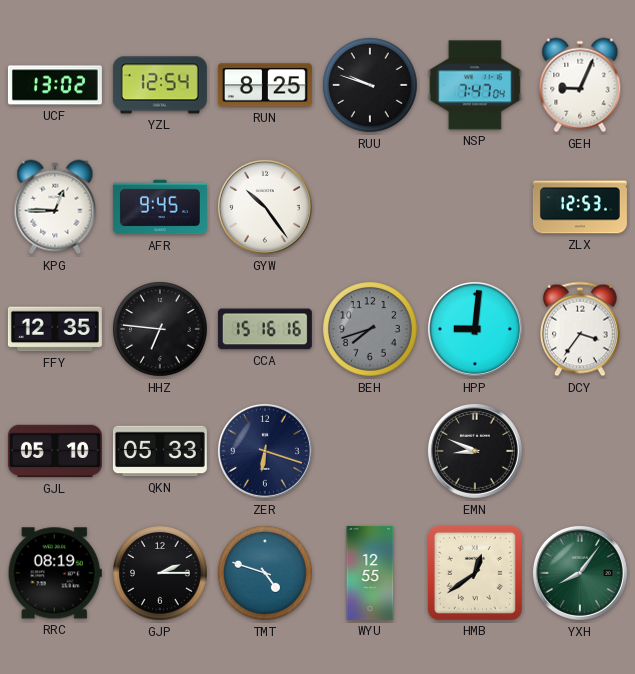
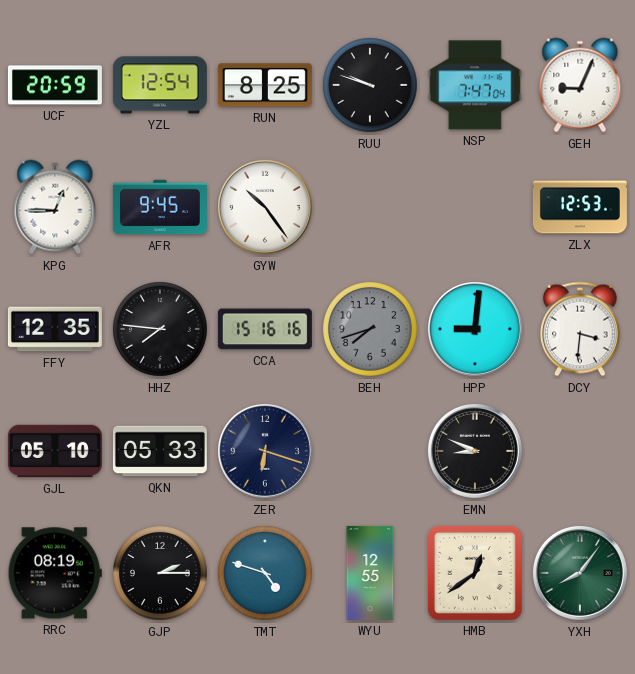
UCF: 13:02 -> 20:59 (55, 85)
HHZ: 6:46 -> 7:46 (161, 330)
DCY: 3:36 -> 3:31 (581, 329)
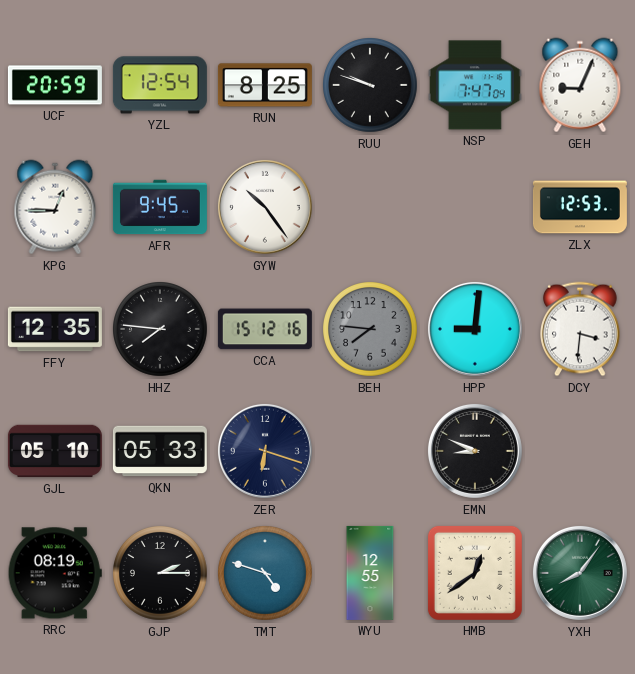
CCA: 15:16 -> 15:12 (265, 329)
BEH: 7:42 -> 7:46 (371, 330)
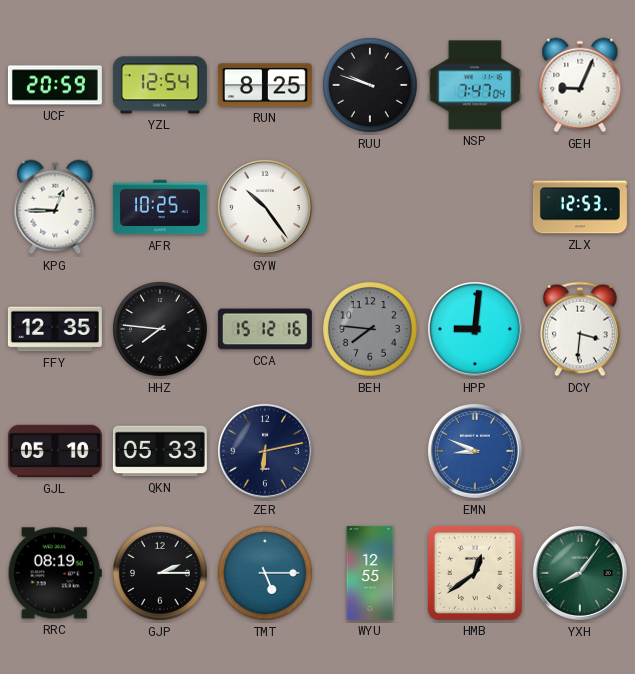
AFR: 9:45 -> 10:25 (160, 207)
ZER: 6:18 -> 6:13 (265, 451)
EMN dial: black -> blue (475, 451)
TMT: 4:48 -> 5:15 (266, 574)
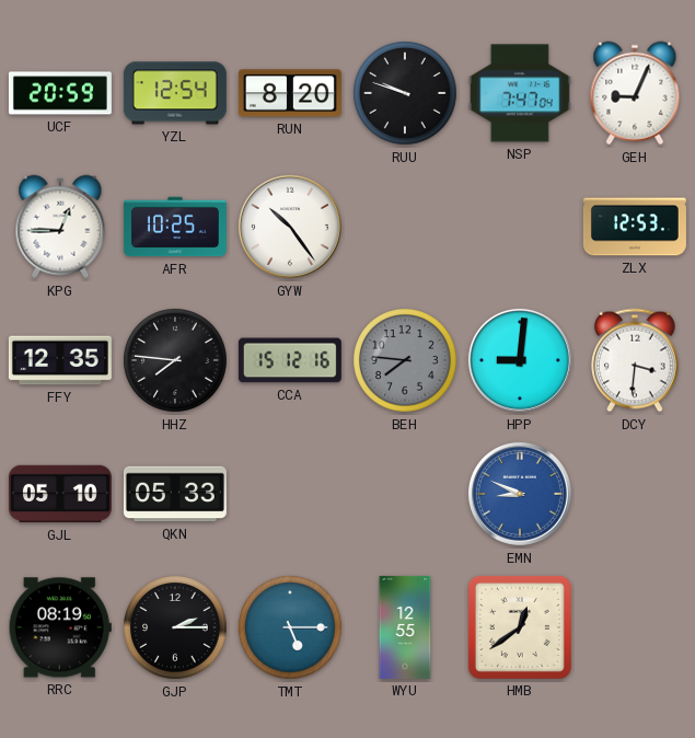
RUN: 8:25 -> 8:20 (290, 93)
ZER: 6:13 -> none (265, 451)
YXH: 8:06 -> none (580, 573)
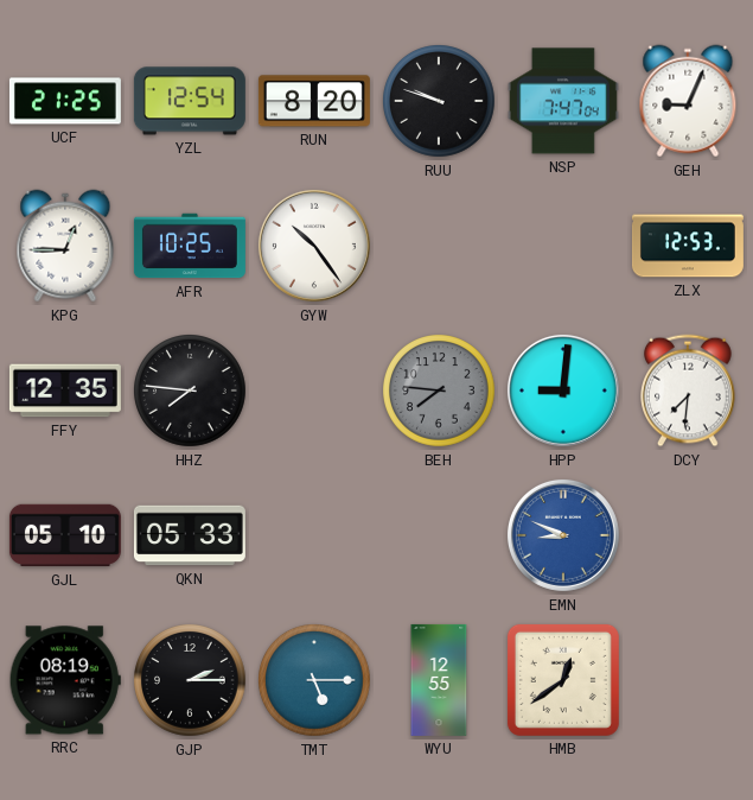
UCF: 20:59 -> 21:25 (65, 101)
CCA: 15:12 -> none (290, 360)
DCY: 3:31 -> 7:31 (689, 391)
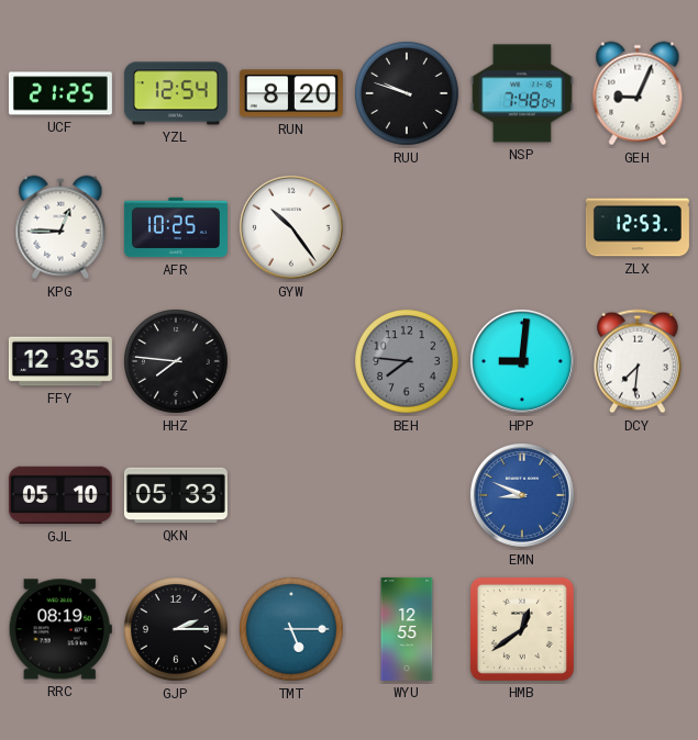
NSP: 7:47 -> 7:48 (522, 93)
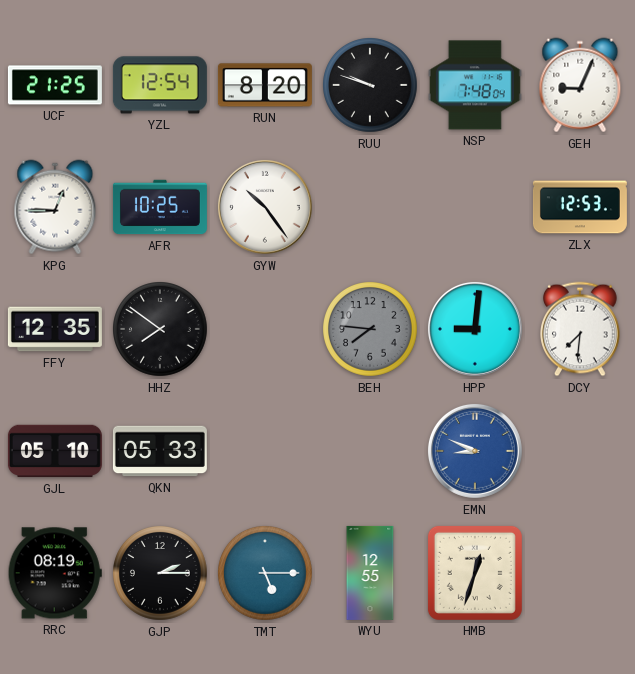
HHZ: 7:46 -> 7:51 (161, 330)
HMB: 12:39 -> 12:33 (475, 573)
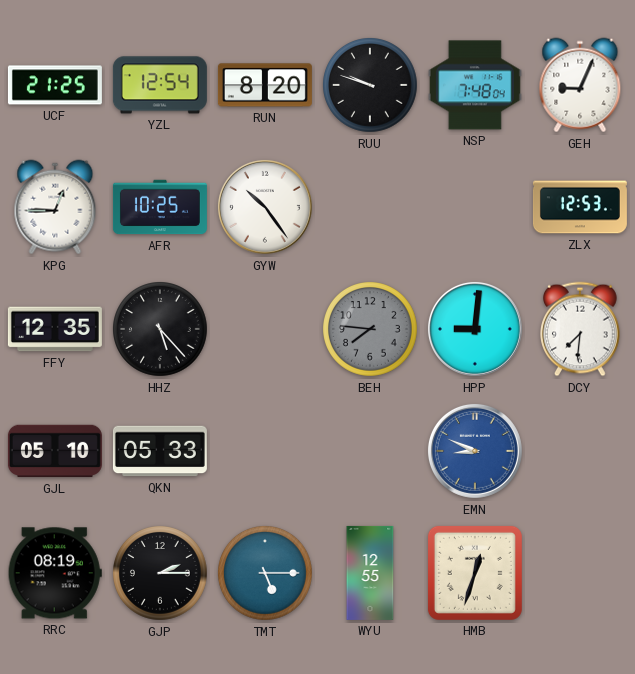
HHZ: 7:51 -> 5:23 (161, 330)
